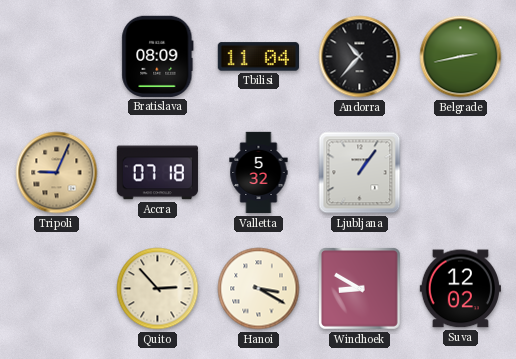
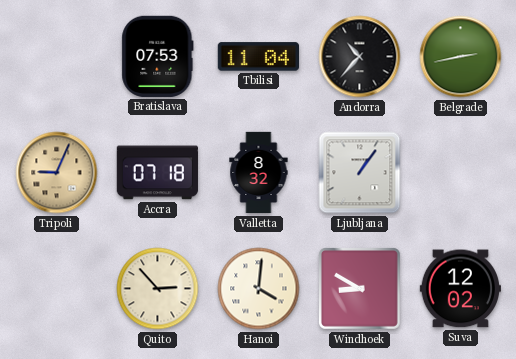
Bratislava: 08:09 -> 07:53 (158, 56)
Valletta: 5:32 -> 8:32 (259, 173)
Hanoi: 3:20 -> 4:01 (259, 289)
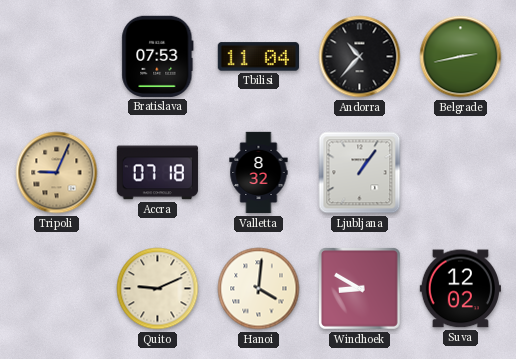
Quito: 2:53 -> 9:11 (158, 289)
